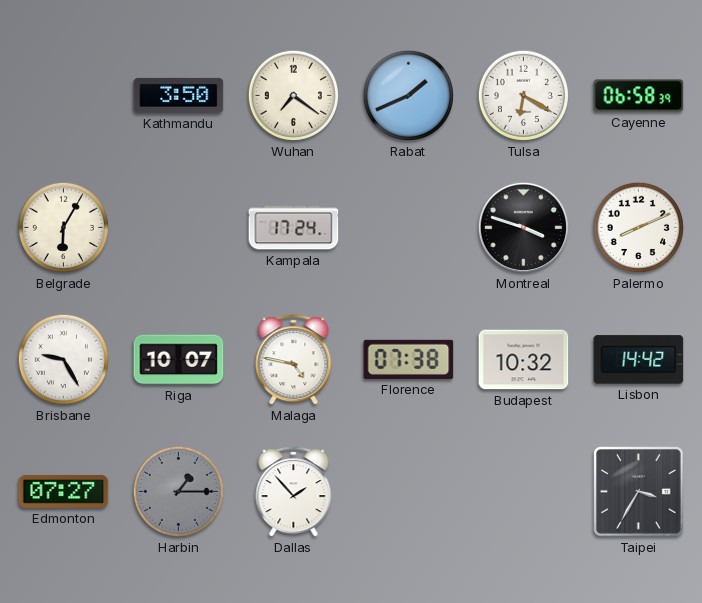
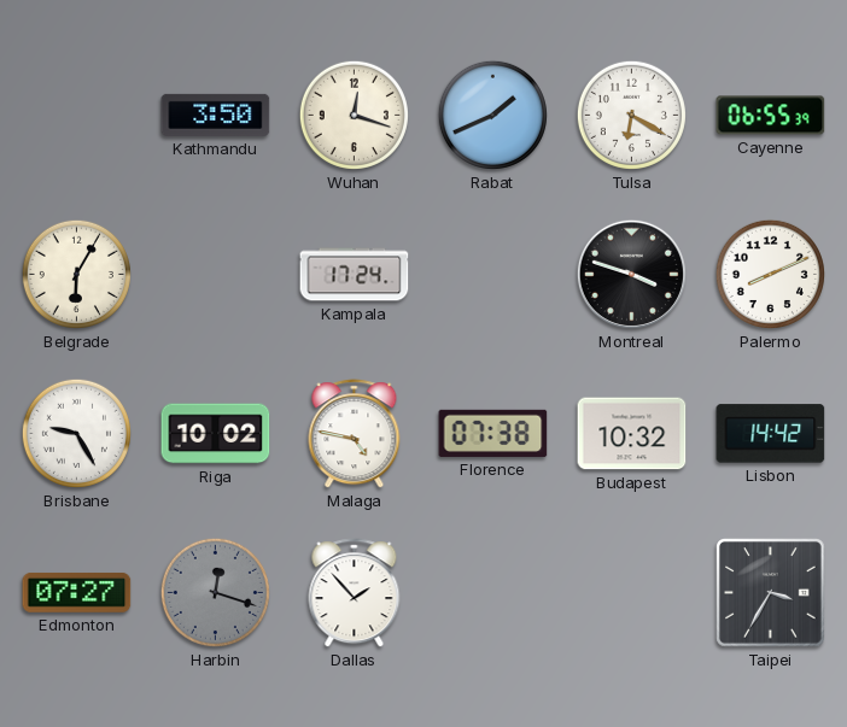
Wuhan: 7:21 -> 12:18 (354, 115)
Cayenne: 06:58 -> 06:55 (771, 116)
Riga: 10:07 -> 10:02 (216, 434)
Harbin: 1:15 -> 12:18 (215, 592)
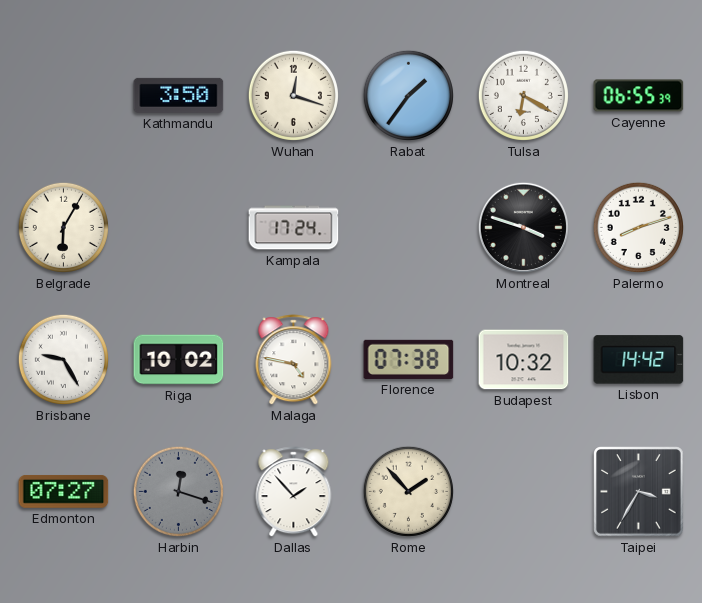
Rabat: 1:41 -> 1:36 (408, 95)
Palermo: 8:11 -> 8:12 (638, 227)
Rome: none -> 1:53 (408, 491)
